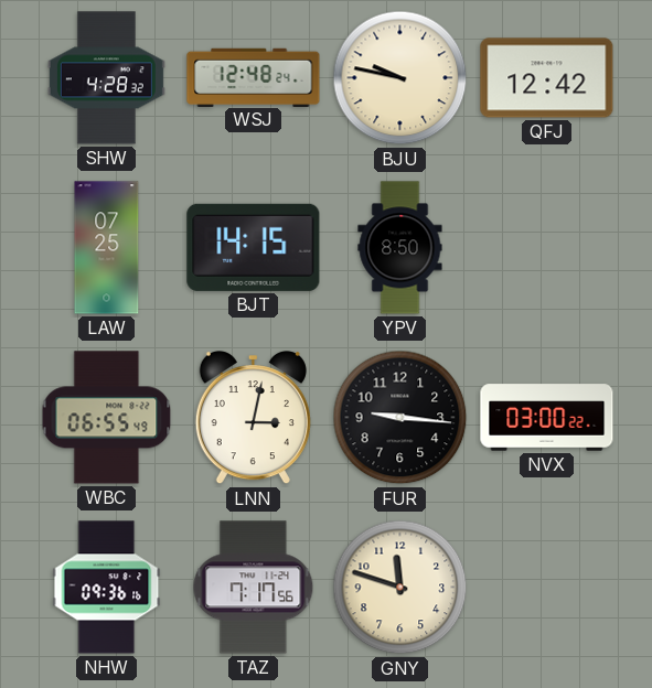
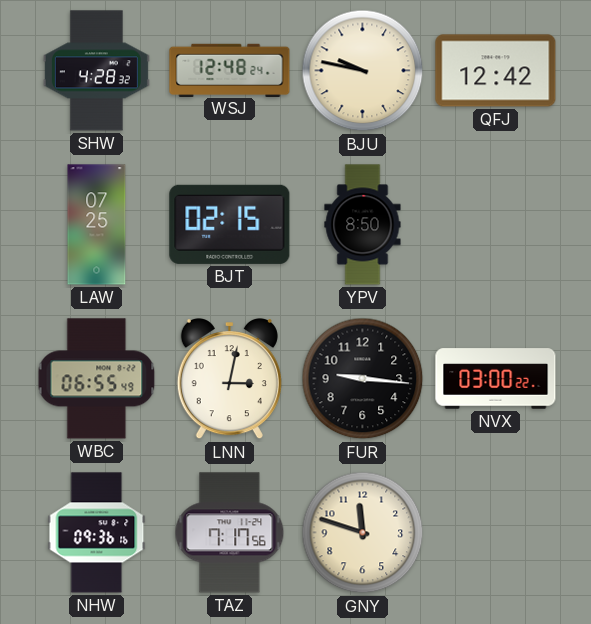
BJT: 14:15 -> 02:15 (230, 224)
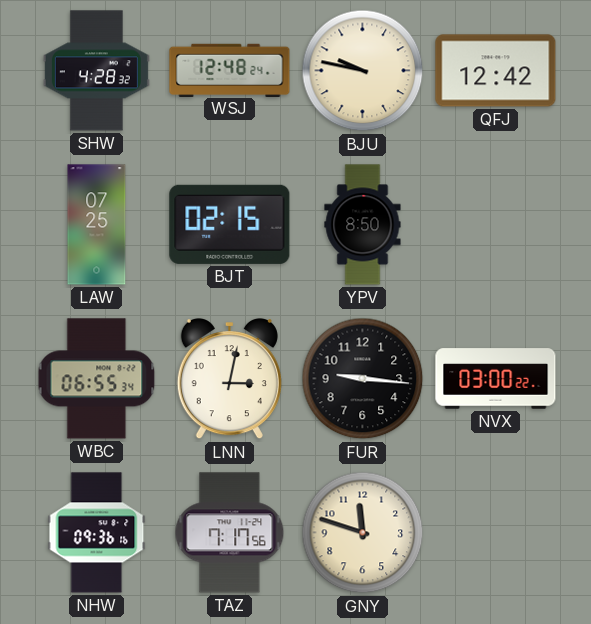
WBC: 06:55:49 -> 06:55:34 (97, 379)
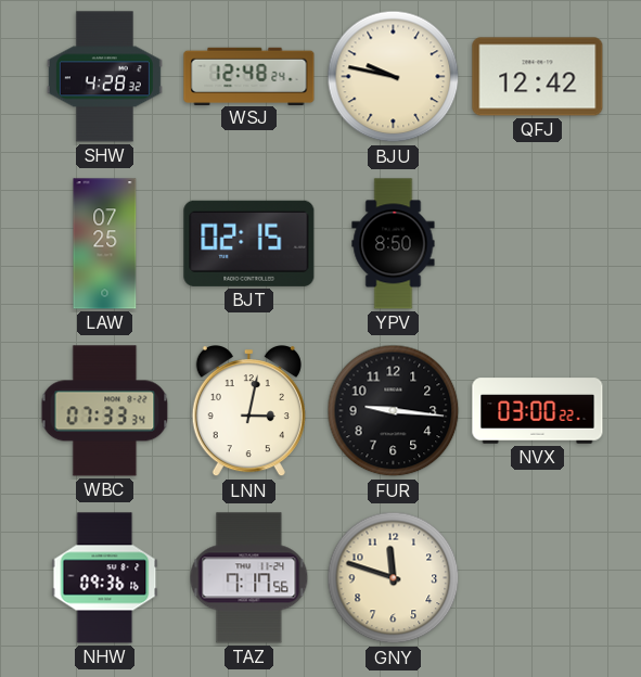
WBC: 06:55 -> 07:33 (105, 411)
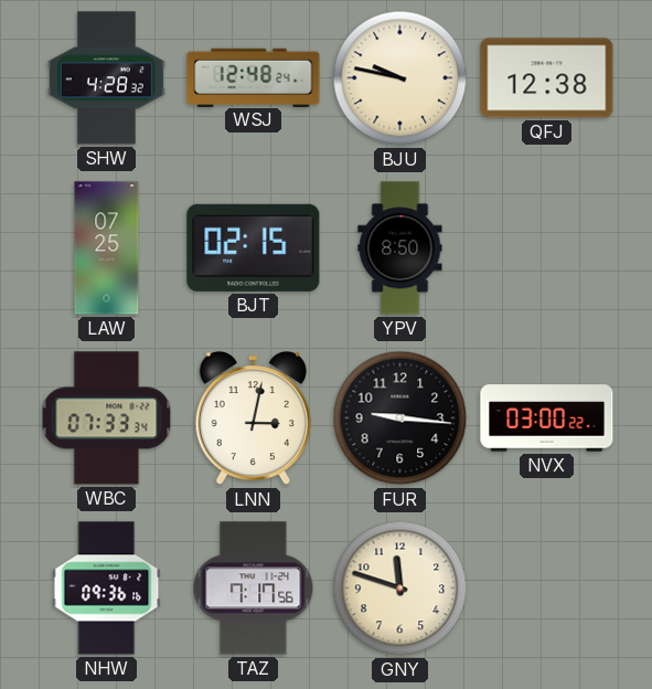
QFJ: 12:42 -> 12:38 (547, 78)
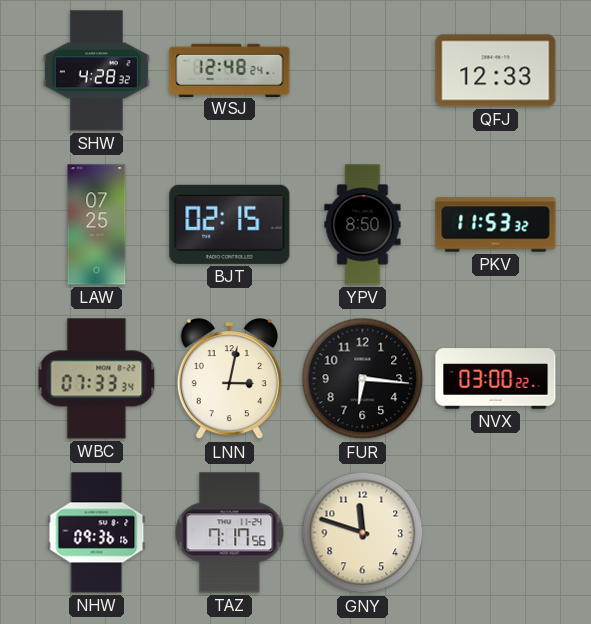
BJU: 9:47 -> none (400, 78)
QFJ: 12:38 -> 12:33 (496, 71)
PKV: none -> 11:53 (496, 225)
FUR: 9:16 -> 6:16 (363, 379)
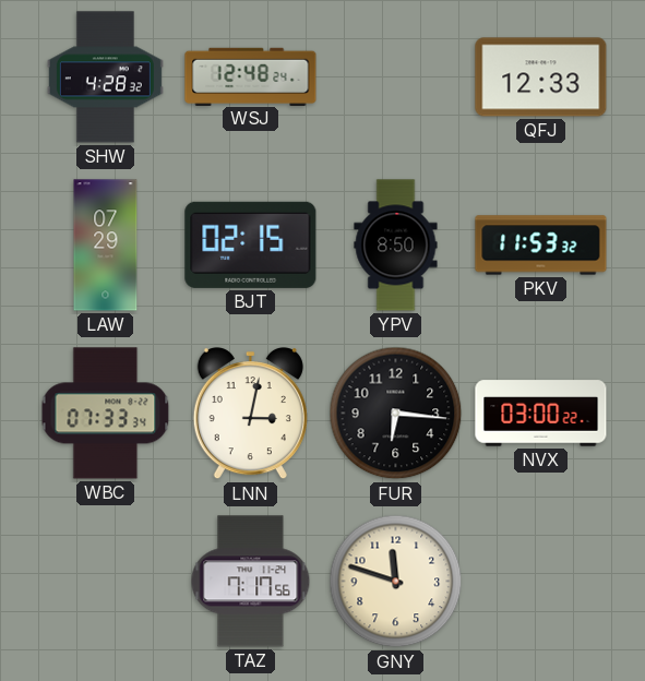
LAW: 07:25 -> 07:29 (106, 246)
NHW: 09:36 -> none (97, 533)
